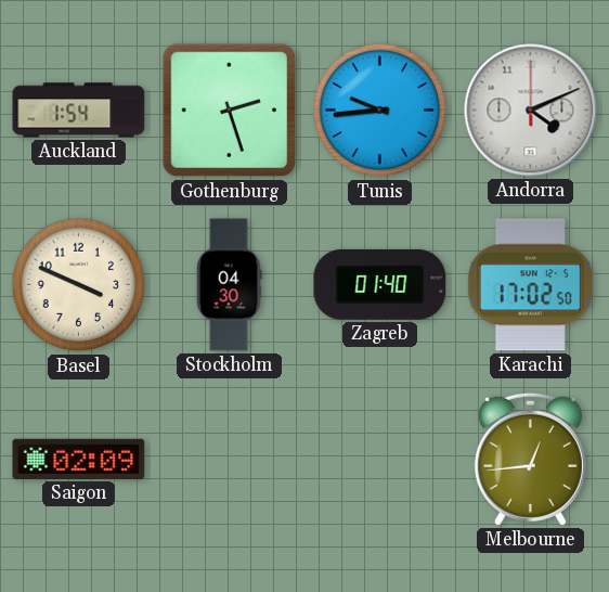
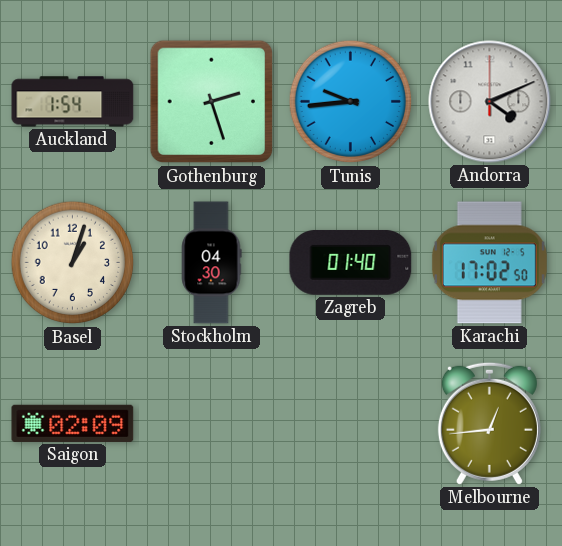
Basel: 3:49 -> 1:03 (73, 263)
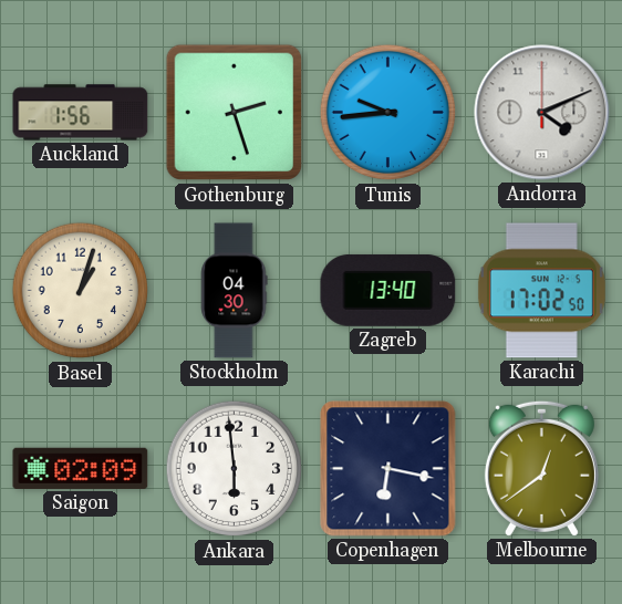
Auckland: 1:54 -> 1:56 (81, 113)
Zagreb: 01:40 -> 13:40 (388, 290)
Ankara: none -> 5:59 (235, 469)
Copenhagen: none -> 6:17 (388, 469)
Melbourne: 12:44 -> 12:39 (541, 468)
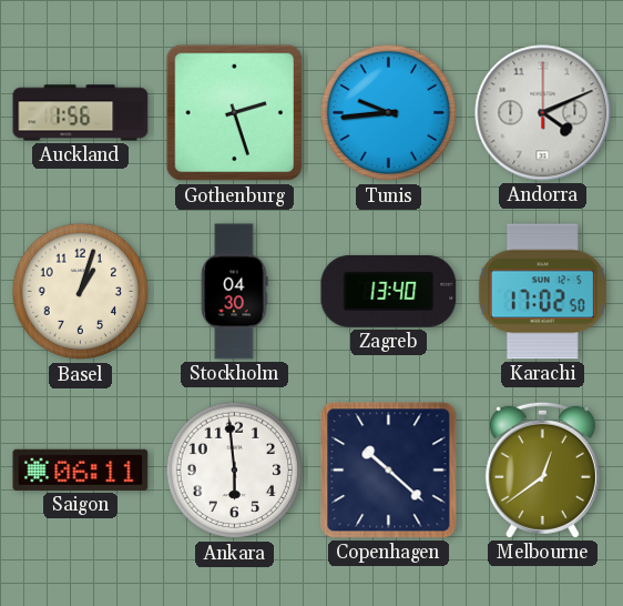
Saigon: 02:09 -> 06:11 (81, 469)
Copenhagen: 6:17 -> 10:22 (389, 471)
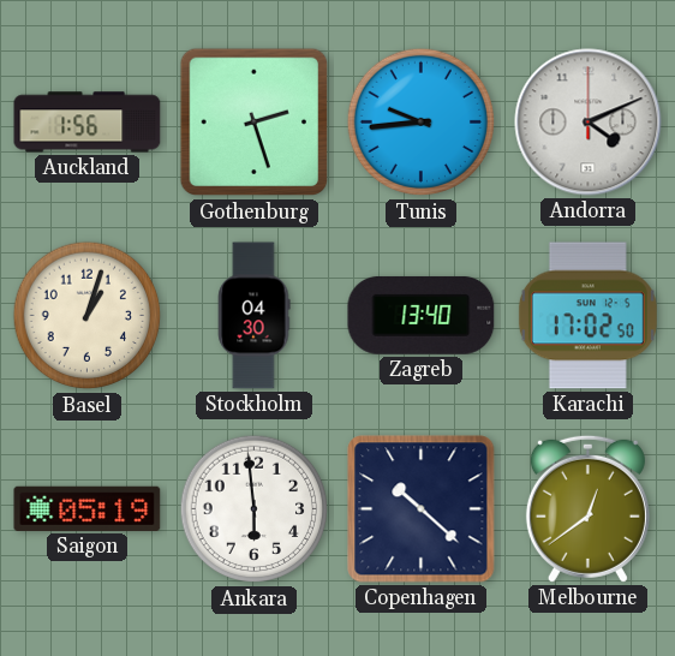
Saigon: 06:11 -> 05:19 (88, 508)
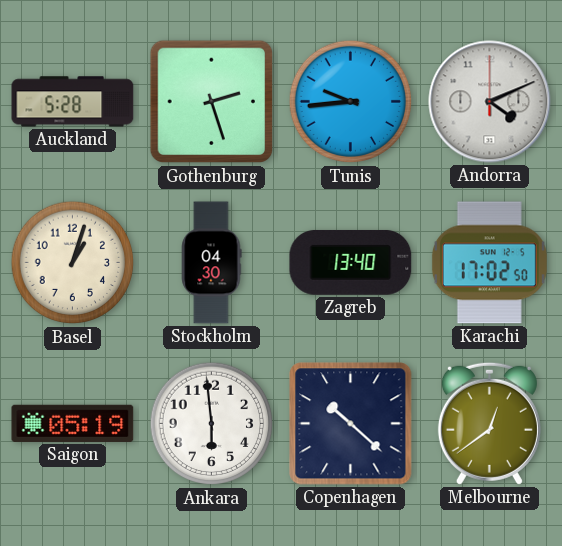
Auckland: 1:56 -> 5:28 (73, 102)
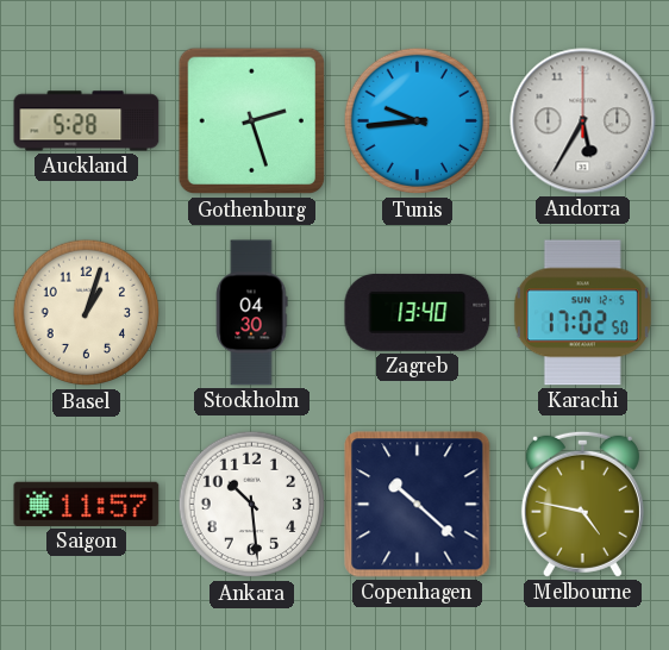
Andorra: 4:11 -> 5:35 (583, 121)
Saigon: 05:19 -> 11:57 (87, 504)
Ankara: 5:59 -> 10:29 (252, 505)
Melbourne: 12:39 -> 4:47 (582, 504)
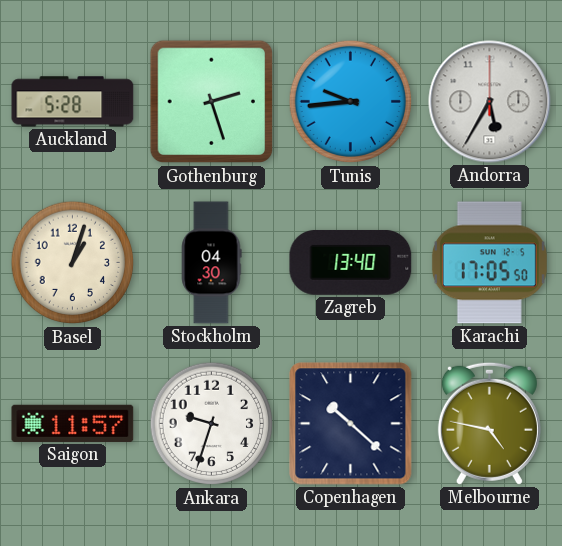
Karachi: 17:02 -> 17:05 (489, 263)
Ankara: 10:29 -> 9:33 (212, 424)
